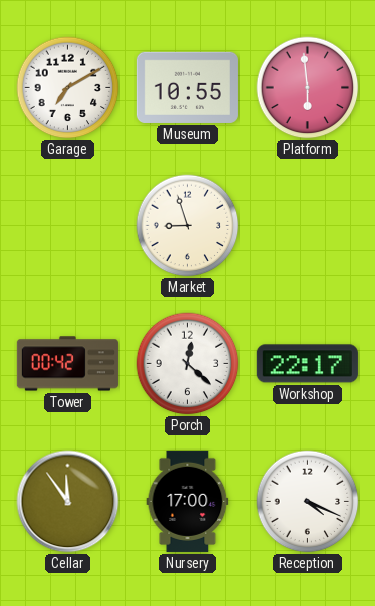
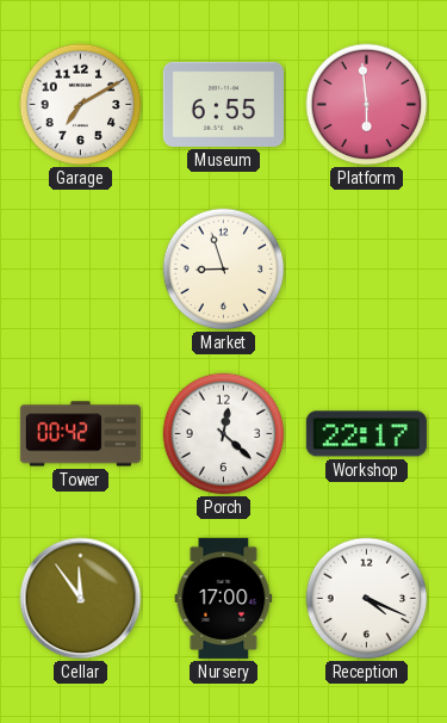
Museum: 10:55 -> 6:55 (223, 104)
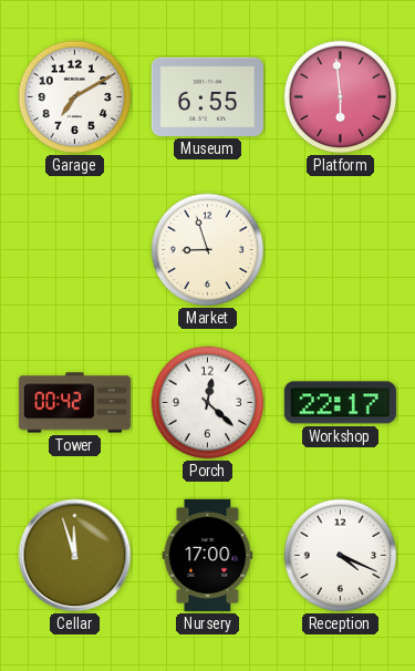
Cellar: 11:54 -> 11:57 (75, 556)
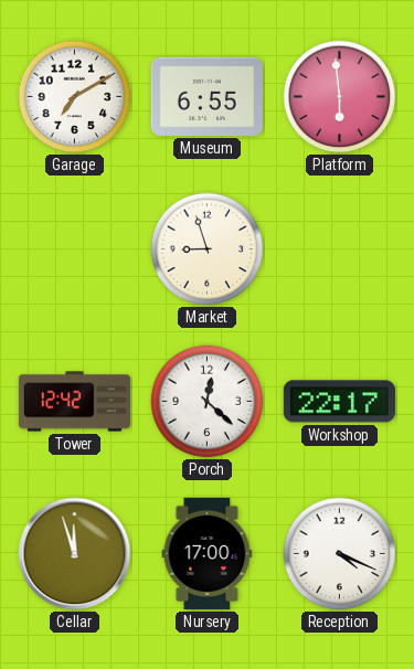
Tower: 00:42 -> 12:42 (74, 402)
